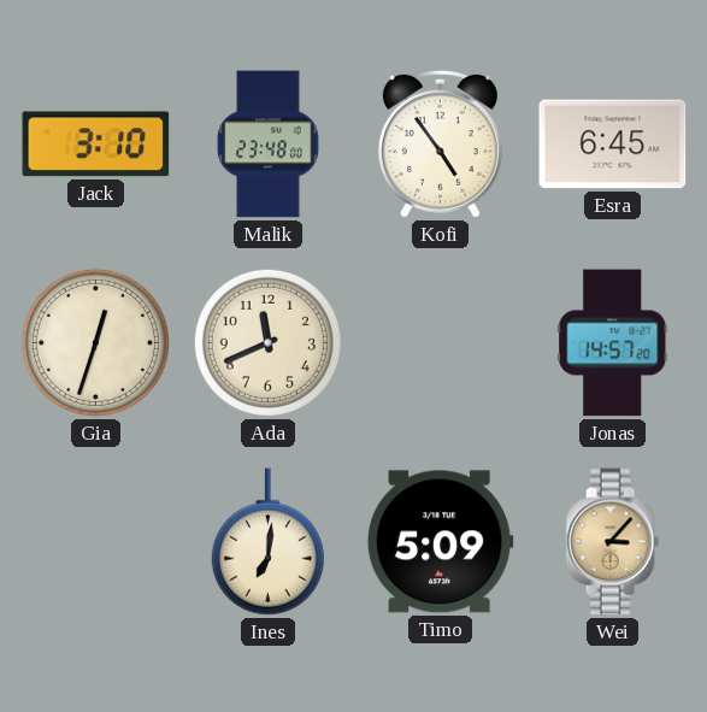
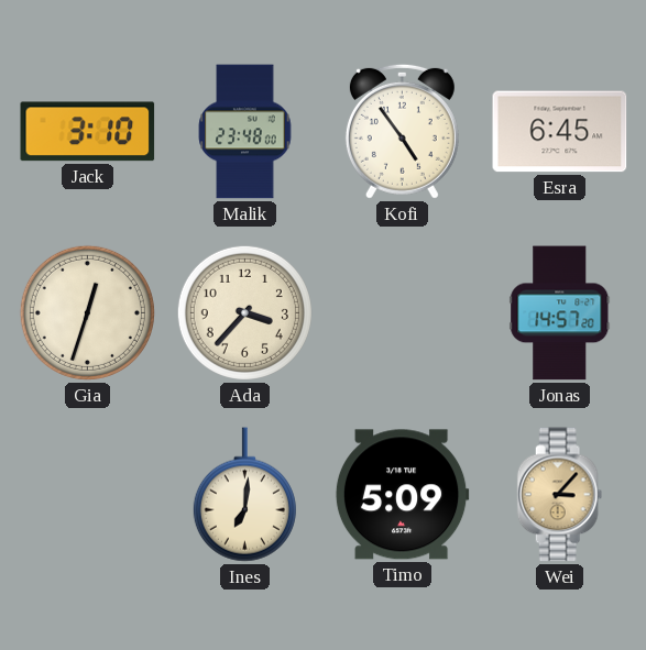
Ada: 11:41 -> 3:37 (244, 312)
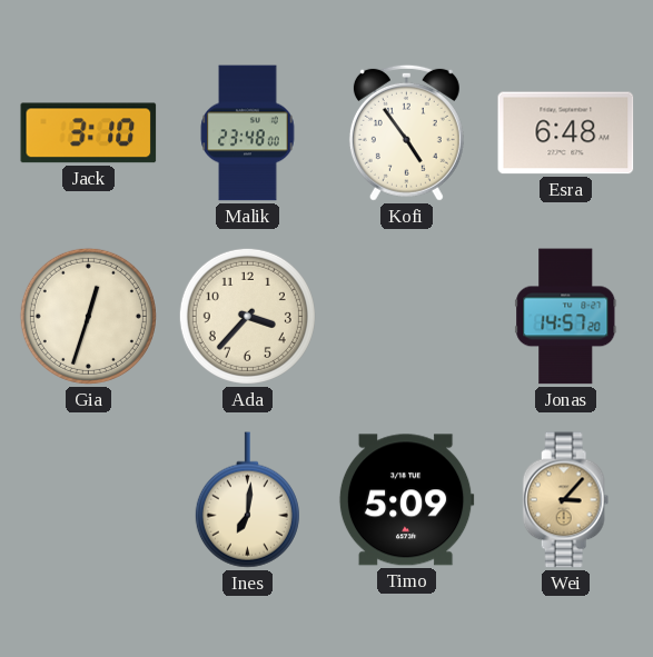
Esra: 6:45 -> 6:48 (566, 133)
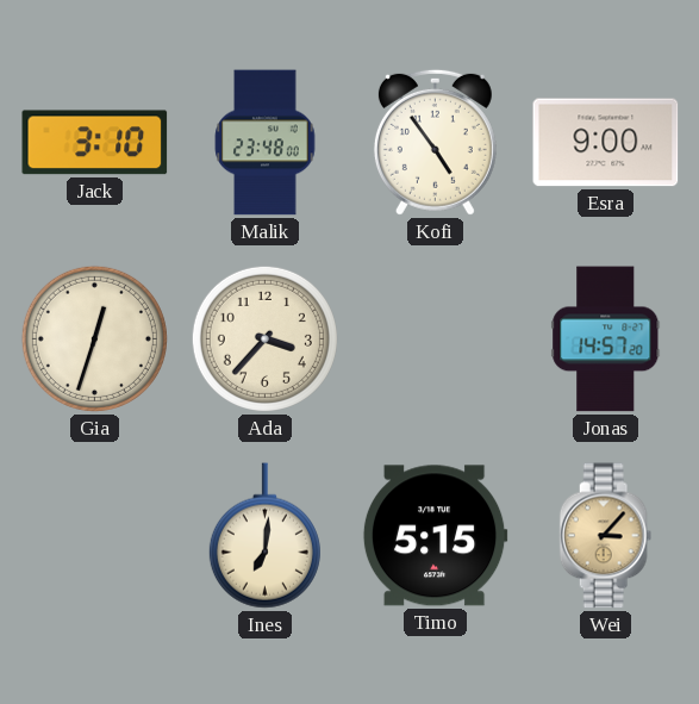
Esra: 6:48 -> 9:00 (606, 143)
Timo: 5:09 -> 5:15 (435, 536)
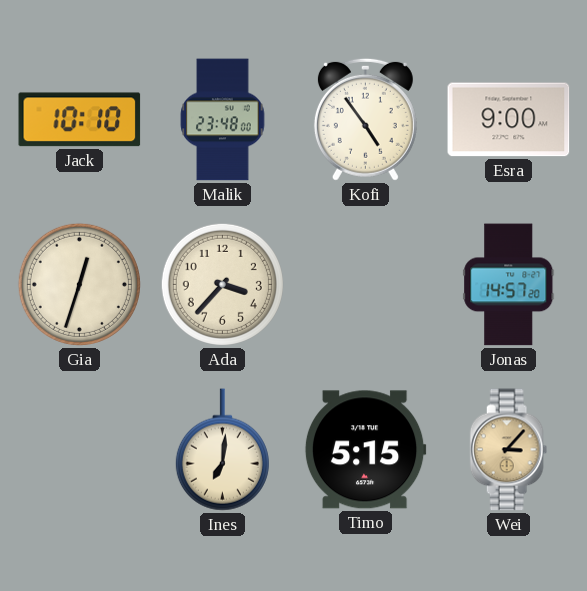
Jack: 3:10 -> 10:10 (80, 120)
